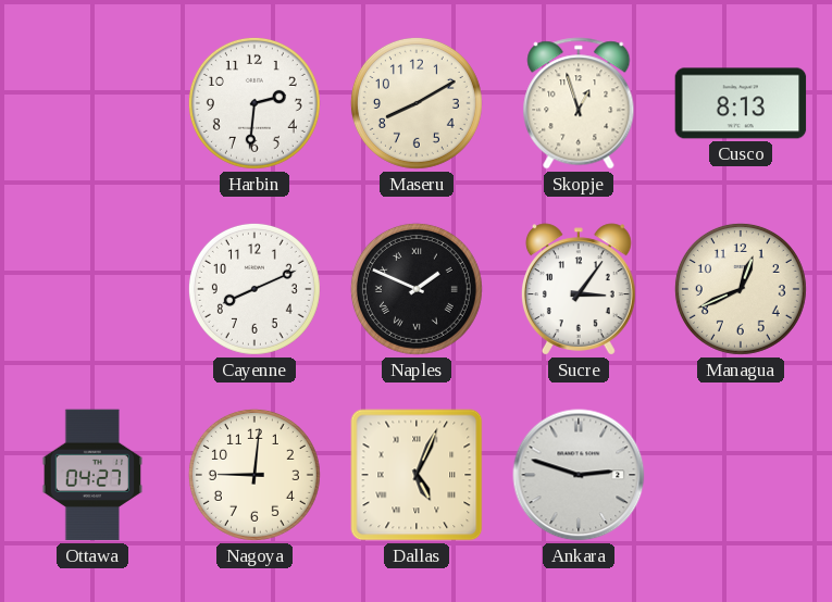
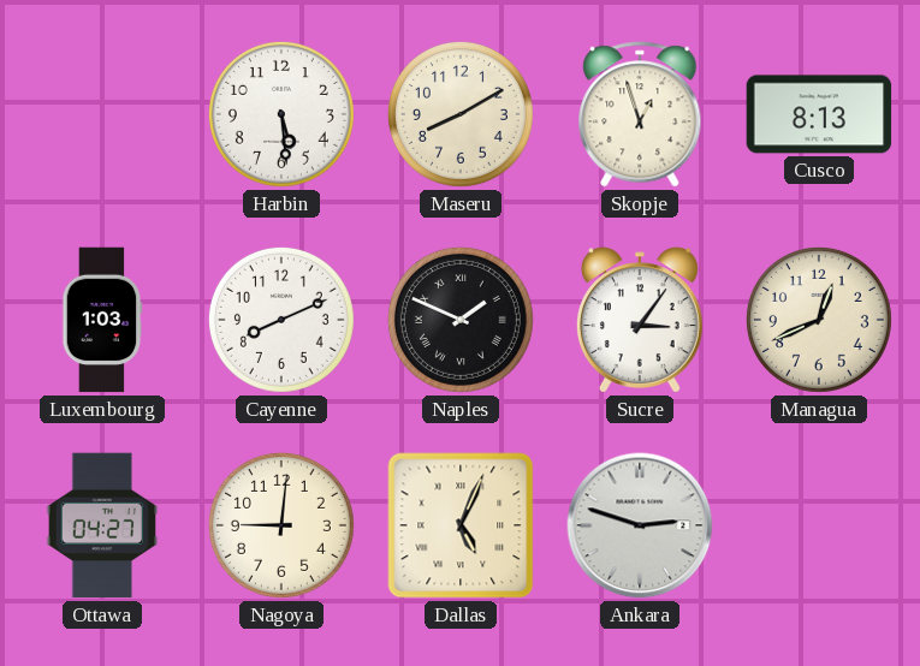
Harbin: 2:31 -> 5:29 (281, 114)
Luxembourg: none -> 1:03 (102, 320)
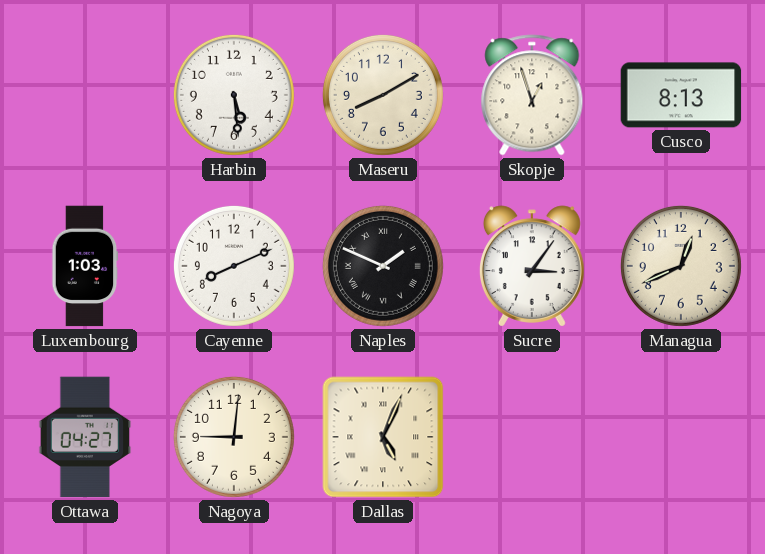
Ankara: 2:48 -> none (640, 525)
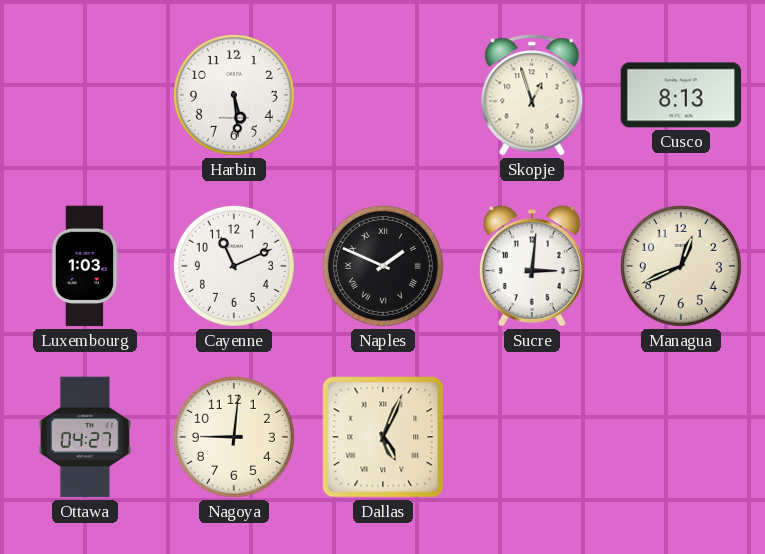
Maseru: 8:10 -> none (383, 95)
Cayenne: 8:11 -> 11:11 (234, 266)
Sucre: 3:06 -> 3:01 (532, 266)
